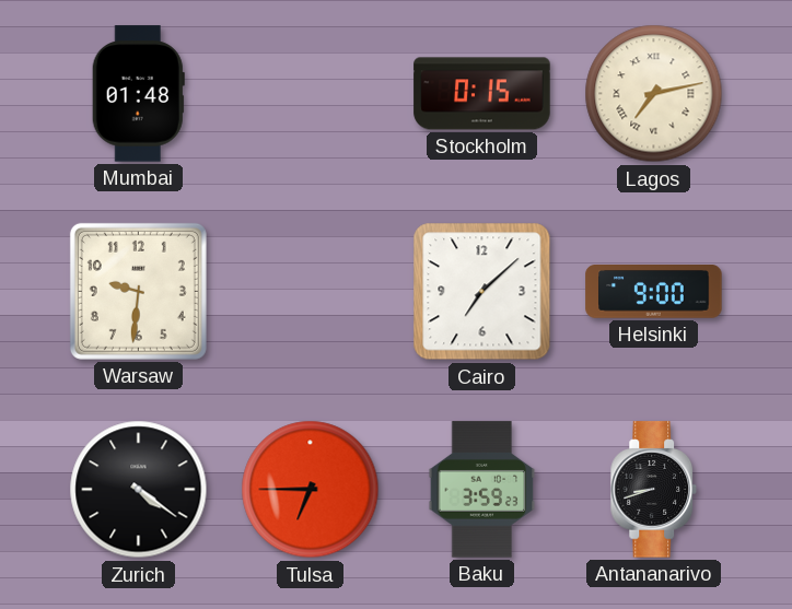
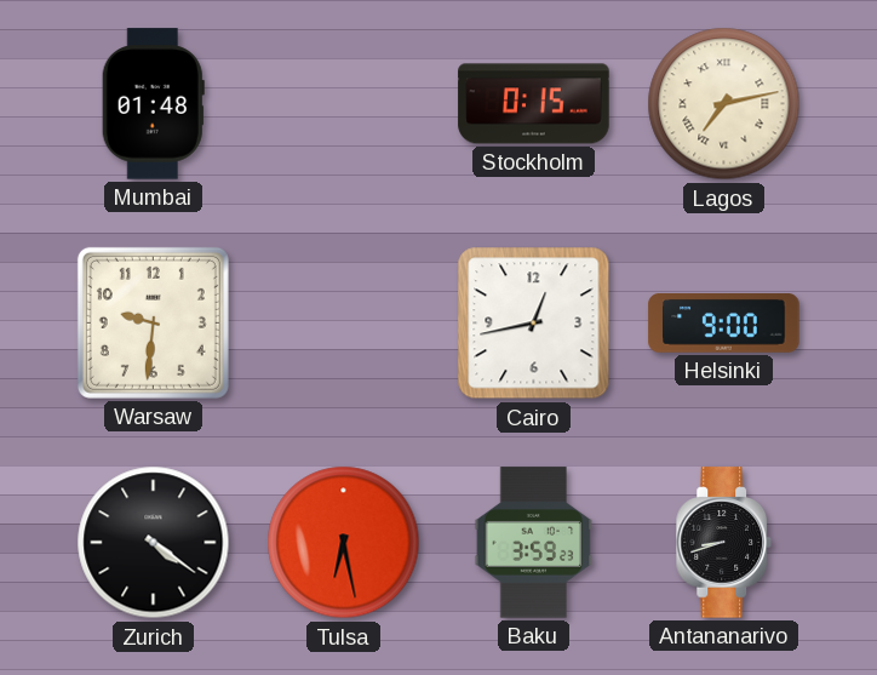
Cairo: 7:08 -> 12:43 (534, 324)
Tulsa: 6:45 -> 6:28 (344, 543)
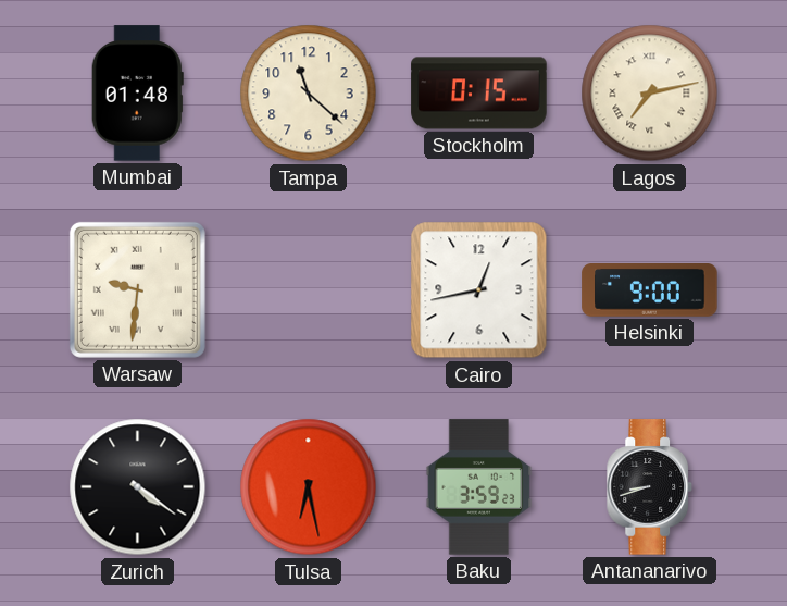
Tampa: none -> 11:22 (309, 94)
Warsaw numerals: Arabic -> Roman (137, 289)
